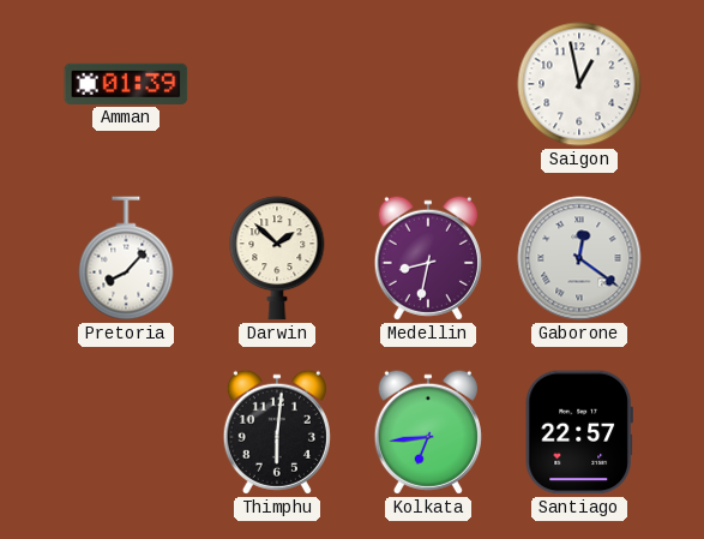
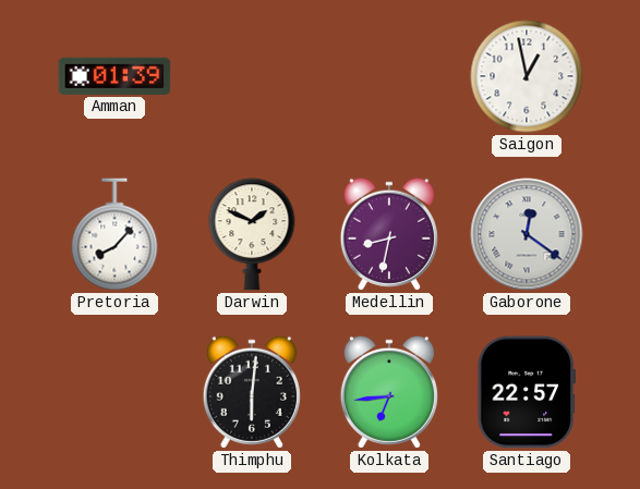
Darwin: 1:52 -> 1:49 (252, 234)
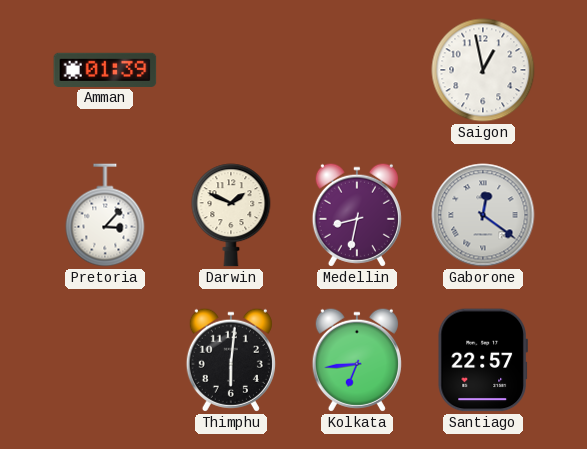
Pretoria: 8:07 -> 3:07 (105, 215)
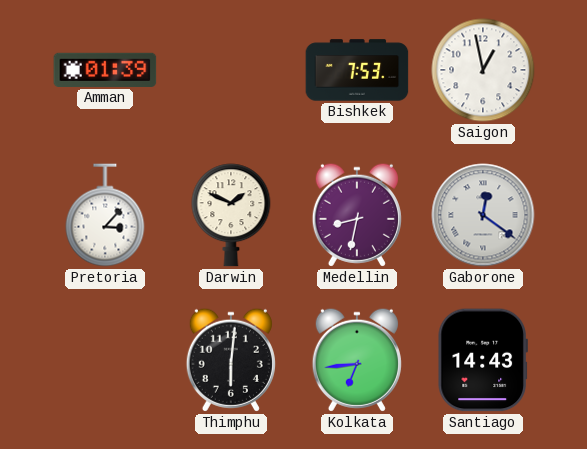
Bishkek: none -> 7:53 (357, 70)
Santiago: 22:57 -> 14:43 (483, 360)
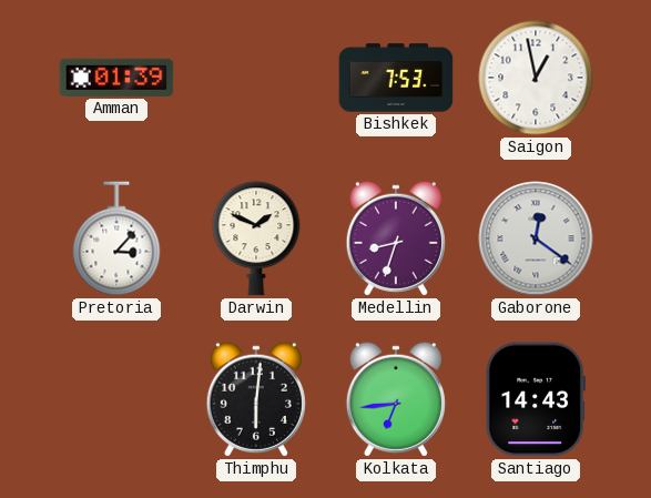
Medellin: 8:32 -> 8:33 (396, 238)
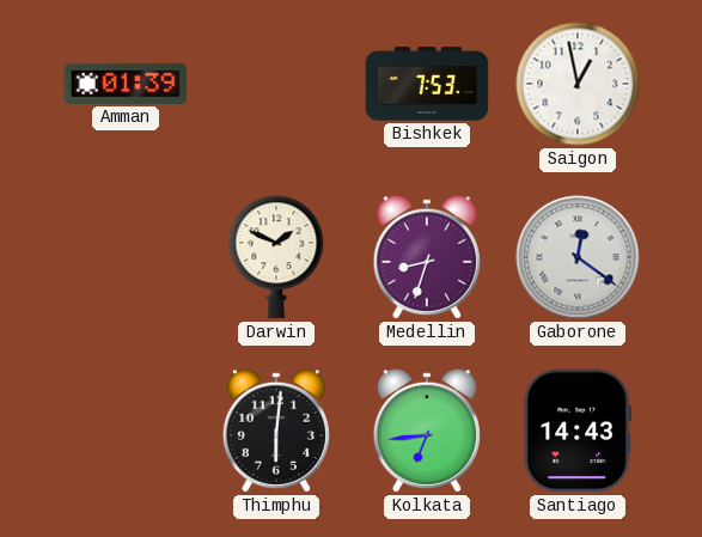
Pretoria: 3:07 -> none (116, 238)
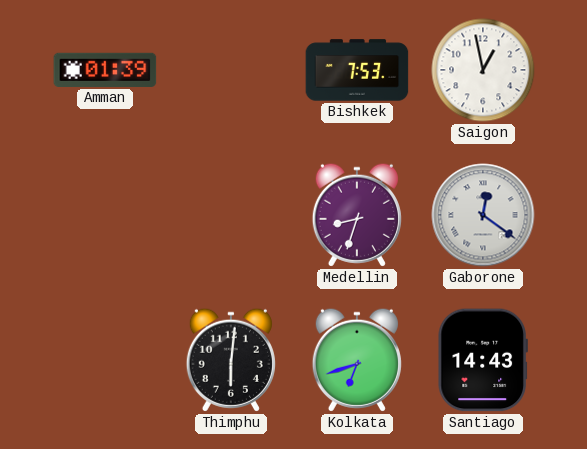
Darwin: 1:49 -> none (276, 257)
Kolkata: 6:44 -> 6:42 (357, 360)
